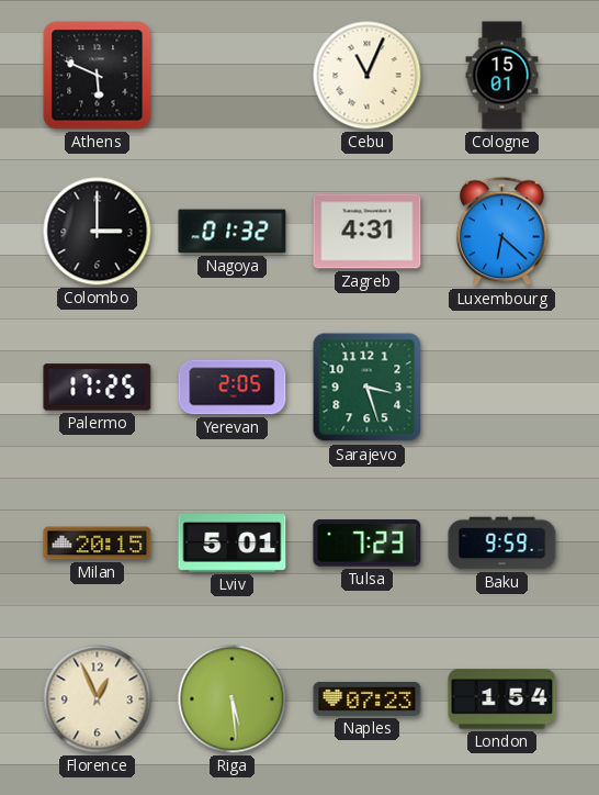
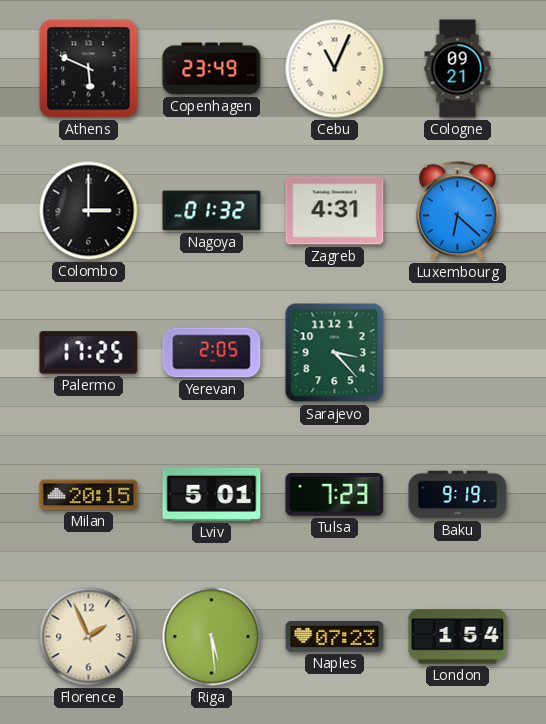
Copenhagen: none -> 23:49 (212, 69)
Cologne: 15:01 -> 09:21 (458, 69)
Sarajevo: 3:27 -> 3:23 (335, 353)
Baku: 9:59 -> 9:19 (458, 495)
Florence: 12:56 -> 1:56 (89, 637)
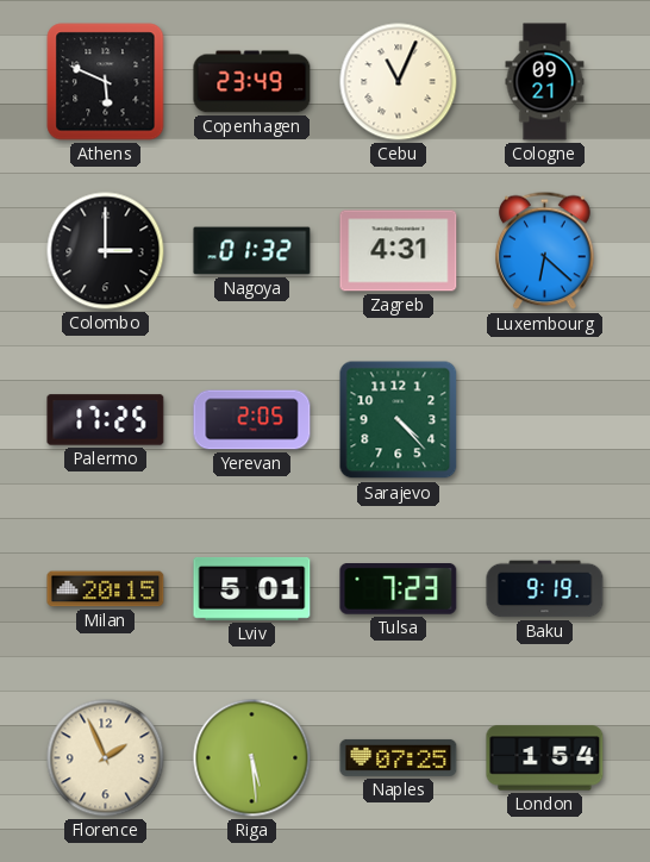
Sarajevo: 3:23 -> 4:23 (399, 420)
Naples: 07:23 -> 07:25 (399, 757)
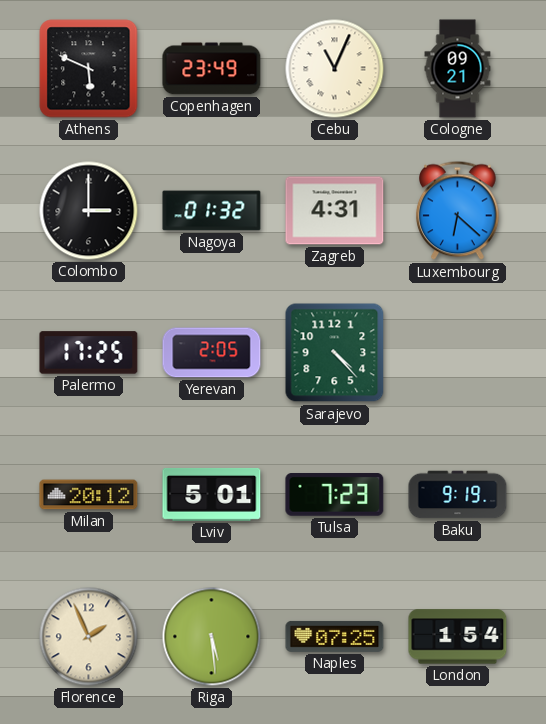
Milan: 20:15 -> 20:12 (89, 495)
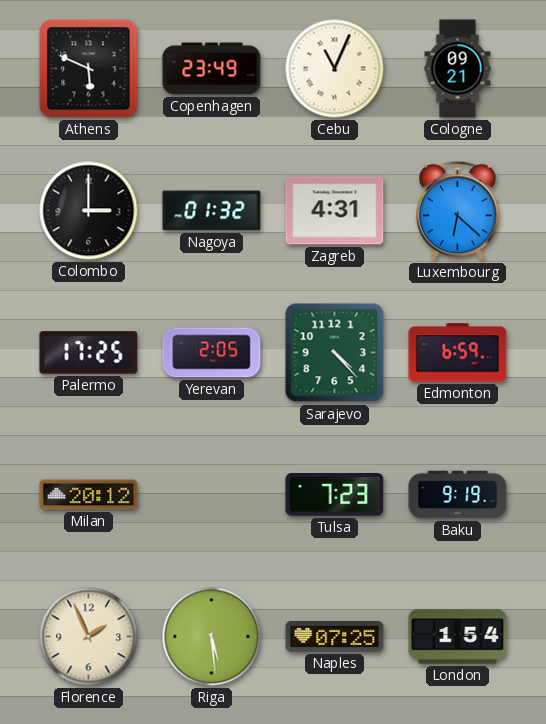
Edmonton: none -> 6:59 (458, 353)
Lviv: 5:01 -> none (212, 494)
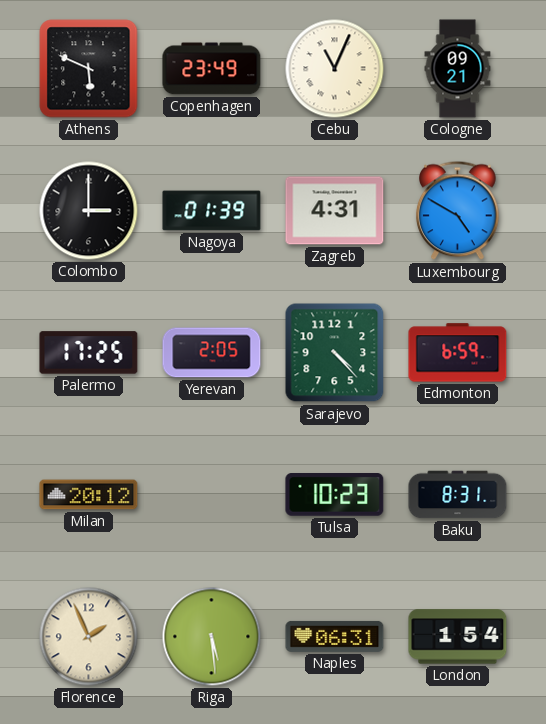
Nagoya: 01:32 -> 01:39 (212, 211)
Luxembourg: 6:22 -> 4:50 (458, 211)
Tulsa: 7:23 -> 10:23 (335, 495)
Baku: 9:19 -> 8:31 (458, 495)
Naples: 07:25 -> 06:31 (335, 636)
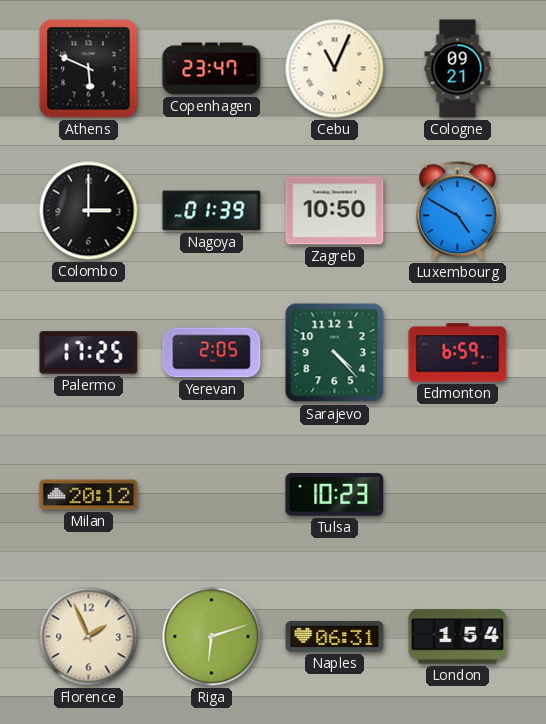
Copenhagen: 23:49 -> 23:47 (212, 69)
Zagreb: 4:31 -> 10:50 (335, 211)
Baku: 8:31 -> none (458, 495)
Riga: 5:29 -> 6:12 (212, 637)
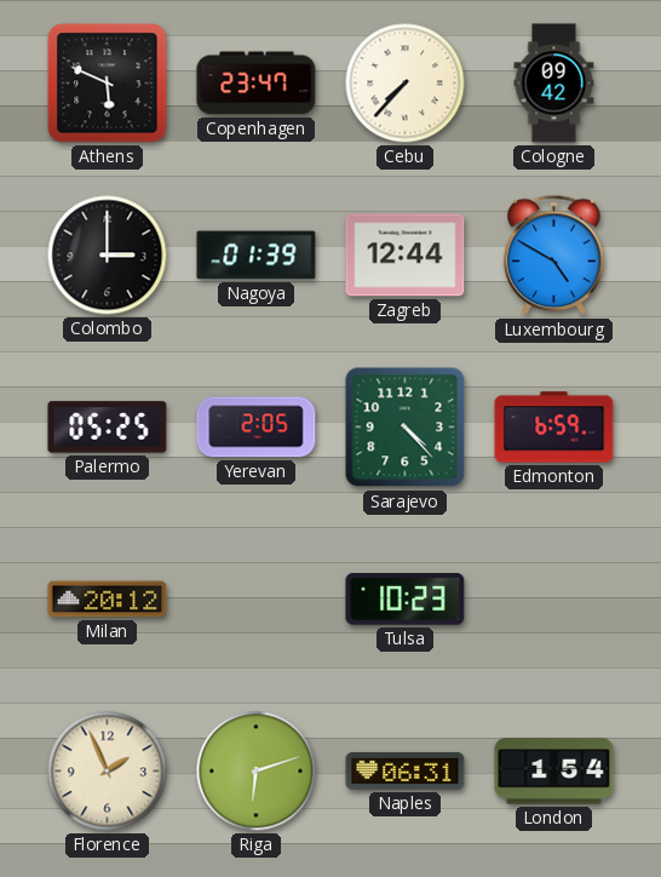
Cebu: 11:04 -> 7:37 (406, 84)
Cologne: 09:21 -> 09:42 (554, 84)
Zagreb: 10:50 -> 12:44 (406, 256)
Palermo: 17:25 -> 05:25 (108, 428)
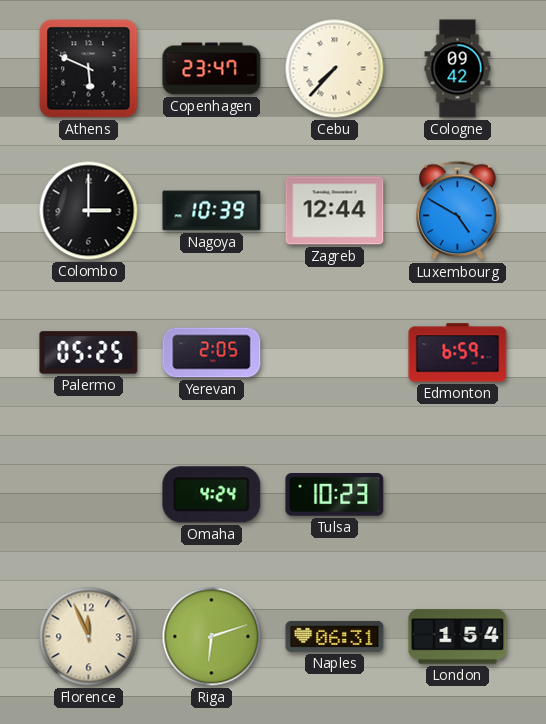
Nagoya: 01:39 -> 10:39 (212, 211)
Sarajevo: 4:23 -> none (406, 428)
Milan: 20:12 -> none (108, 600)
Omaha: none -> 4:24 (212, 495)
Florence: 1:56 -> 11:56 (89, 637)
